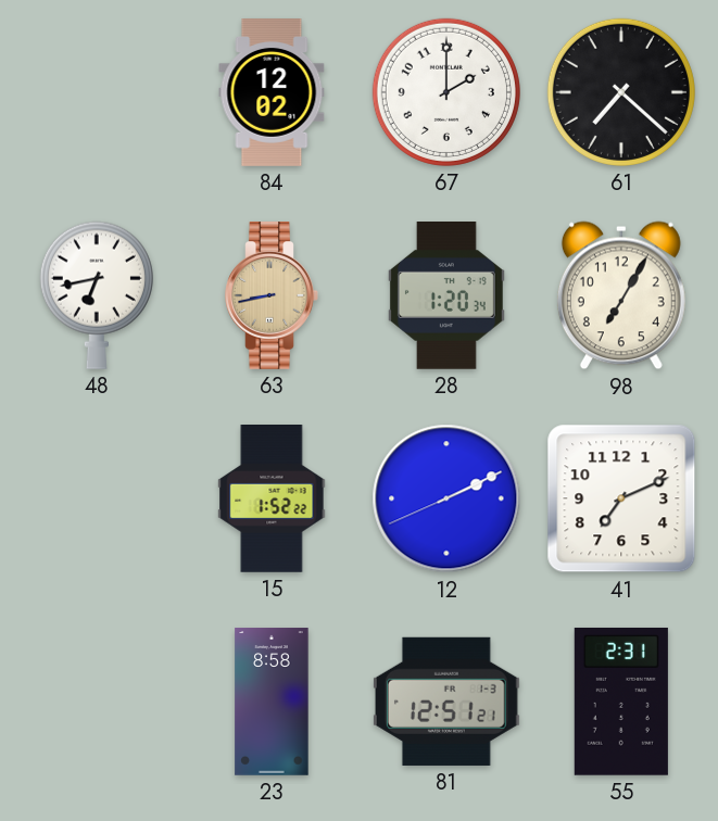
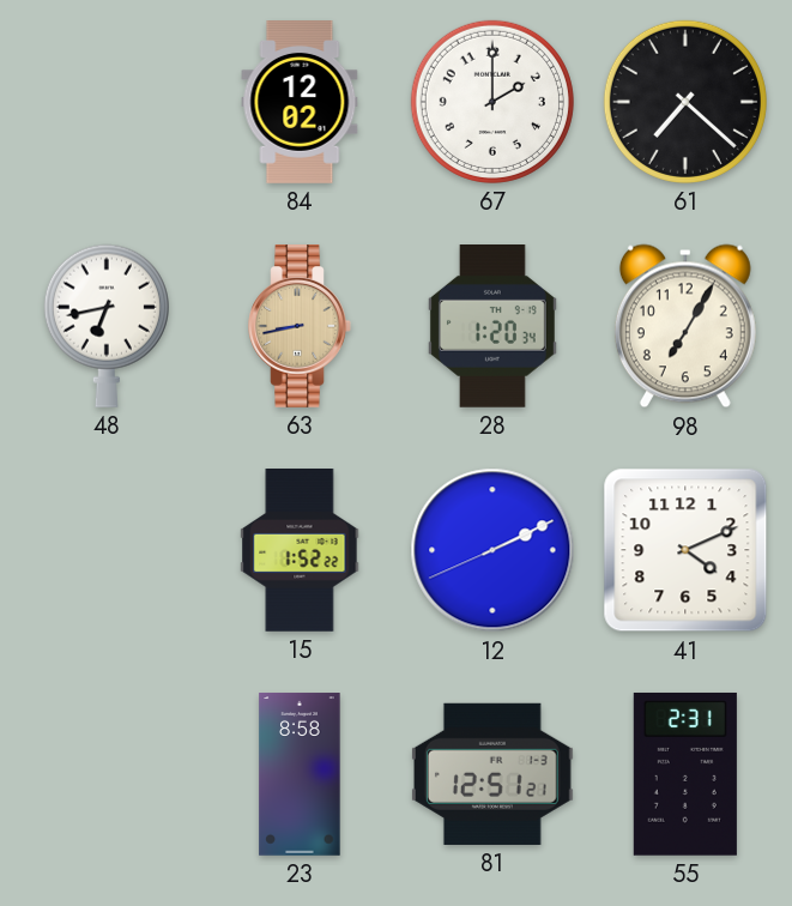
41: 7:11 -> 4:11 (685, 550)
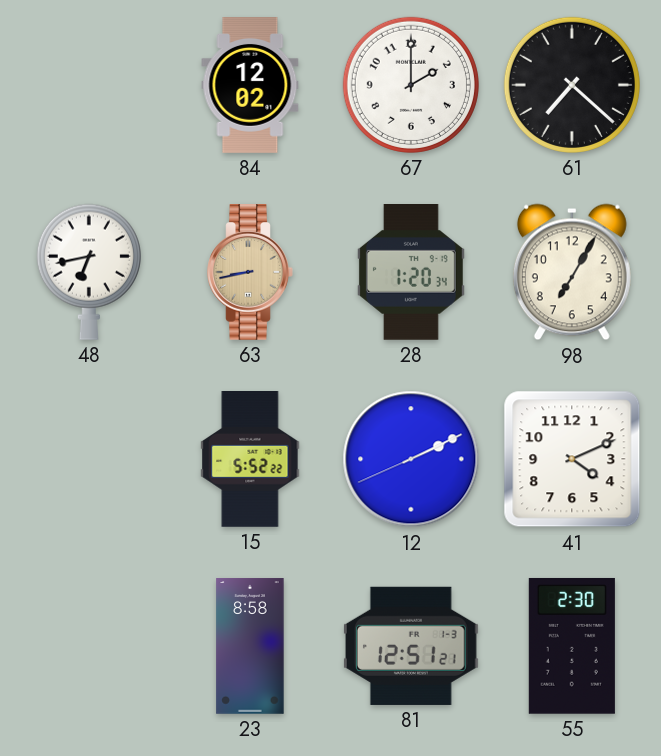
15: 1:52 -> 5:52 (250, 460)
55: 2:31 -> 2:30 (572, 646)
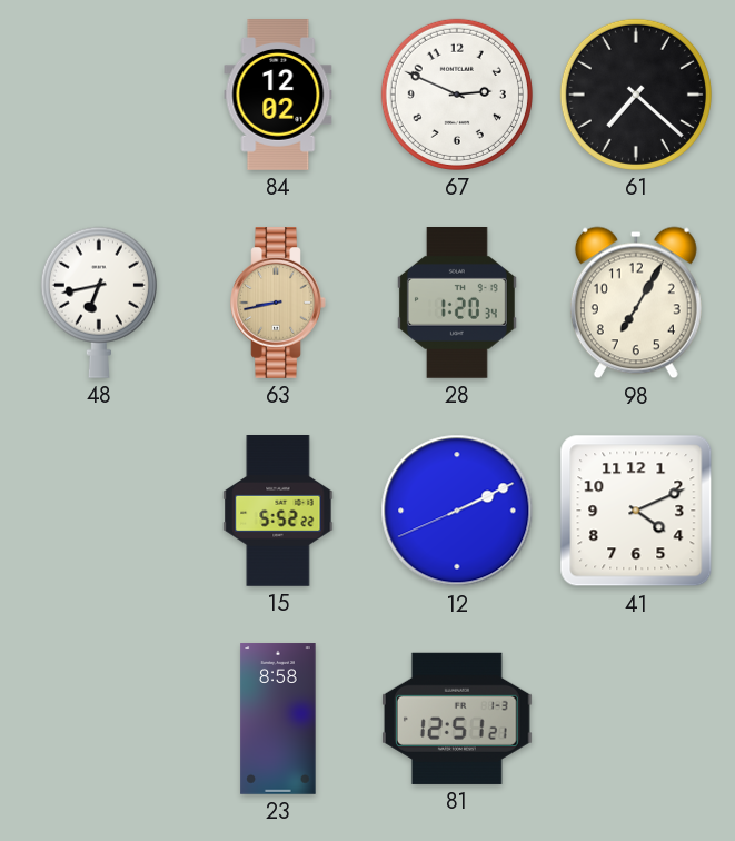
67: 2:00 -> 2:49 (457, 95)
55: 2:30 -> none (572, 646)
